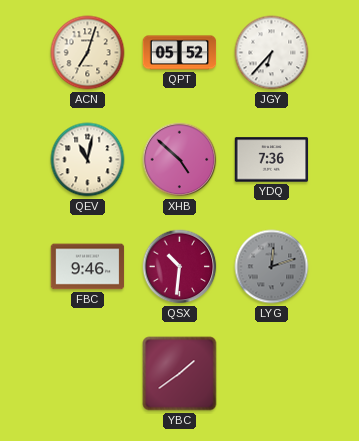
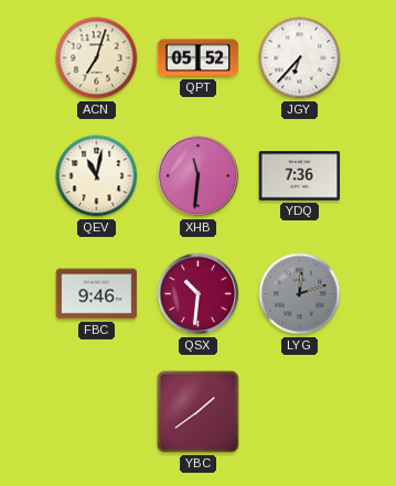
XHB: 4:52 -> 11:31 (199, 176)
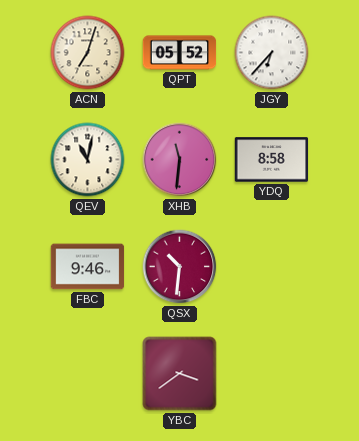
YDQ: 7:36 -> 8:58 (272, 160)
LYG: 12:12 -> none (300, 294)
YBC: 1:39 -> 3:39 (180, 374)
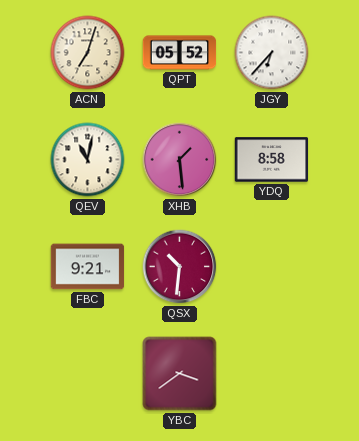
XHB: 11:31 -> 1:29 (180, 160)
FBC: 9:46 -> 9:21 (88, 267)
